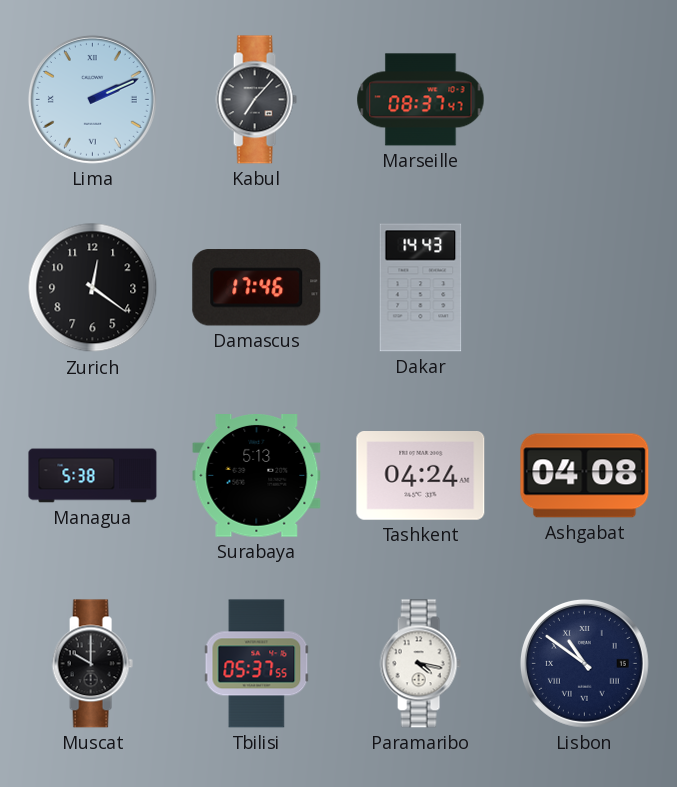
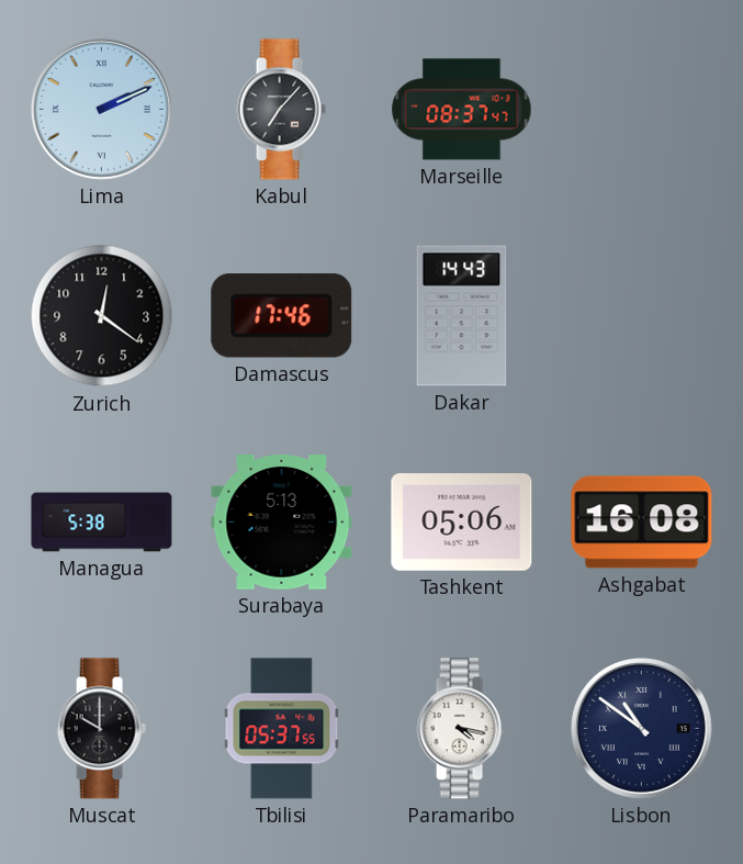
Tashkent: 04:24 -> 05:06 (462, 523)
Ashgabat: 04:08 -> 16:08 (642, 523)
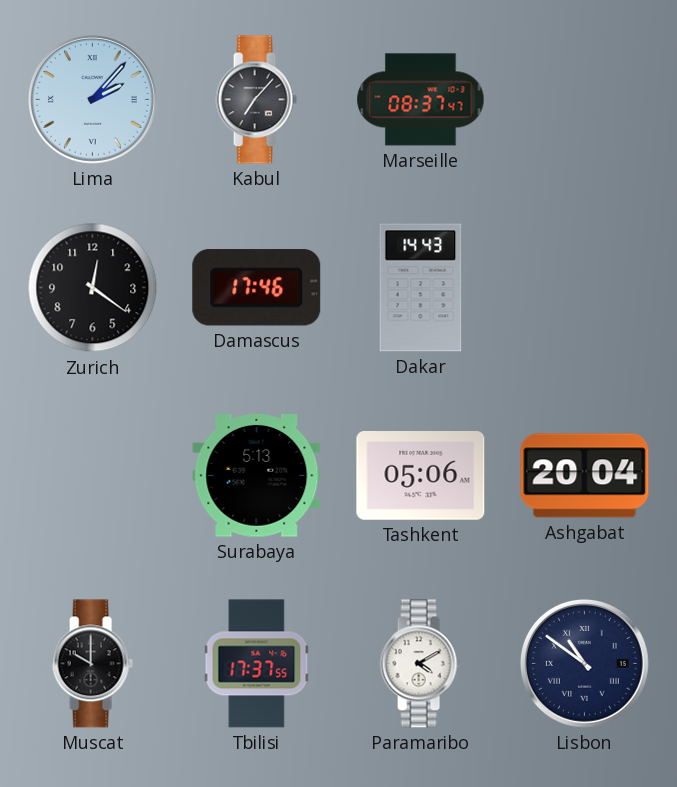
Lima: 2:11 -> 2:07 (92, 99)
Managua: 5:38 -> none (102, 523)
Ashgabat: 16:08 -> 20:04 (585, 476)
Tbilisi: 05:37 -> 17:37 (257, 664)
Paramaribo: 4:17 -> 4:10 (420, 664)
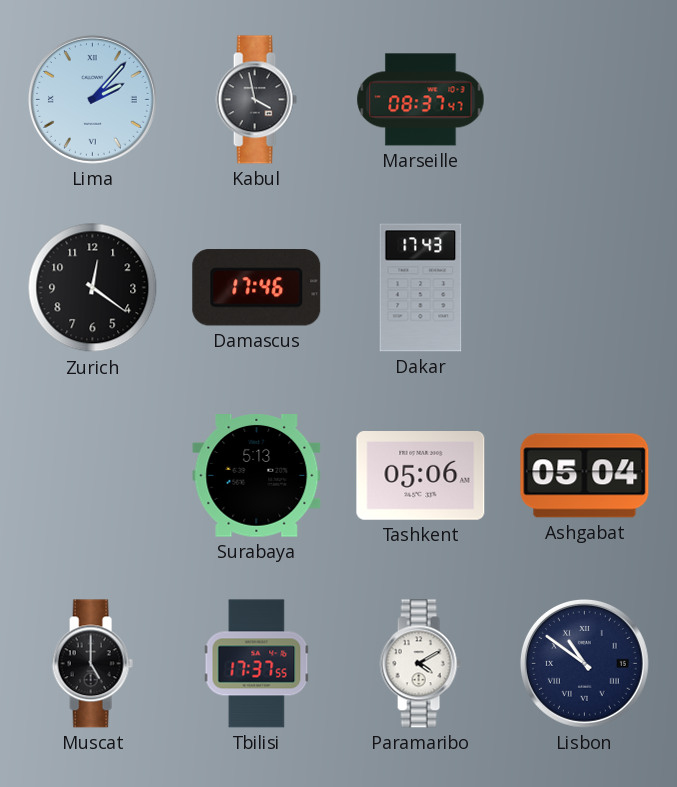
Kabul: 7:07 -> 3:58 (256, 100)
Dakar: 14:43 -> 17:43 (421, 288)
Ashgabat: 20:04 -> 05:04 (585, 476)
Muscat: 10:00 -> 5:00 (92, 664)
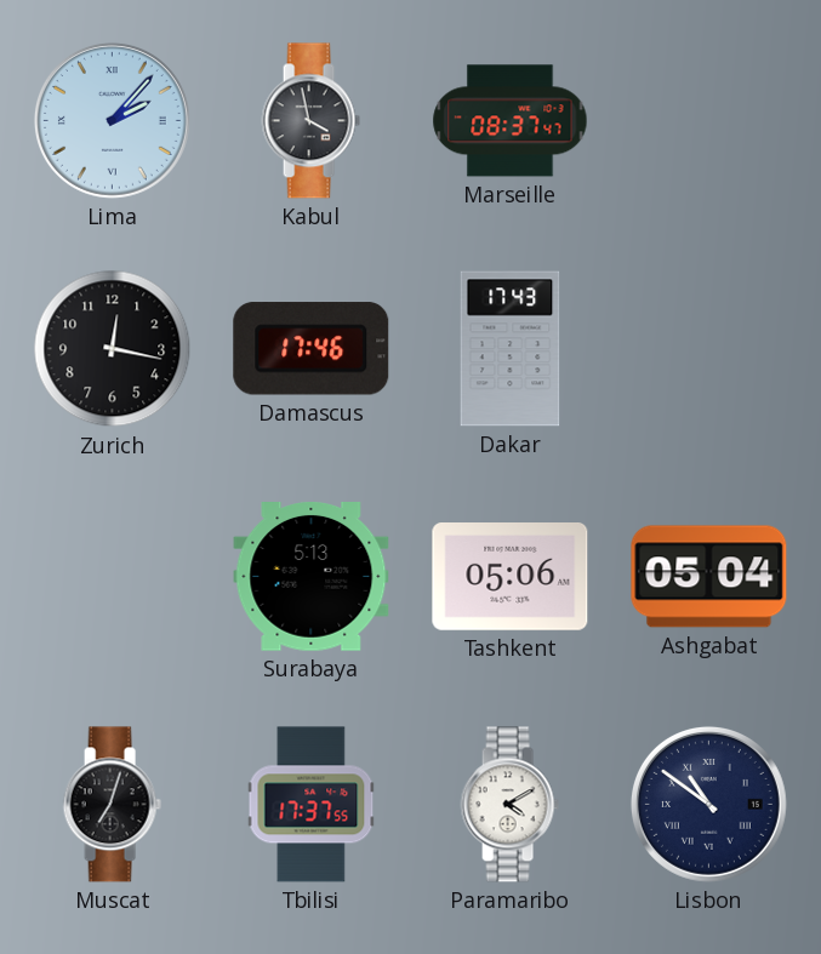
Zurich: 12:21 -> 12:17 (113, 349)
Muscat: 5:00 -> 7:03 (112, 805)
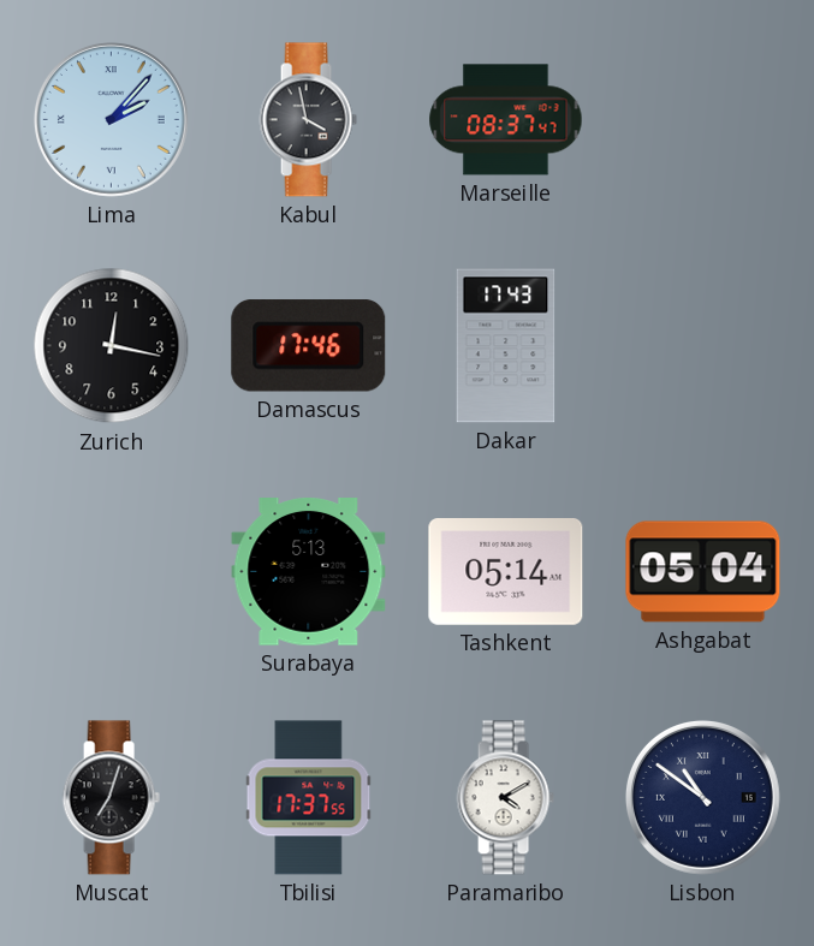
Tashkent: 05:06 -> 05:14 (506, 572)
